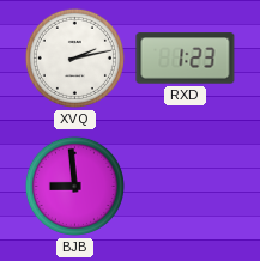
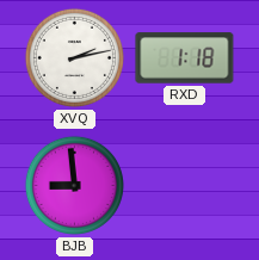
RXD: 1:23 -> 1:18 (185, 58)
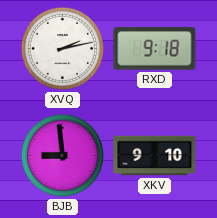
RXD: 1:18 -> 9:18 (155, 49)
XKV: none -> 9:10 (155, 156)
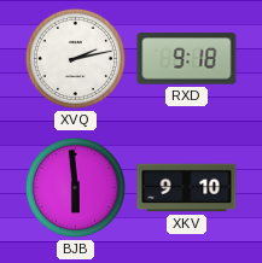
BJB: 8:59 -> 5:59 (75, 187)
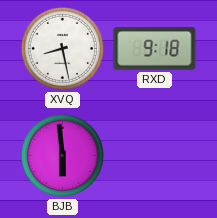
XVQ: 2:13 -> 8:28 (62, 48)
XKV: 9:10 -> none (187, 188)
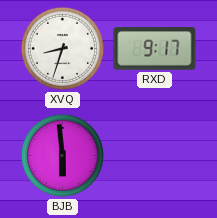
XVQ: 8:28 -> 8:33 (62, 48)
RXD: 9:18 -> 9:17 (155, 49)
